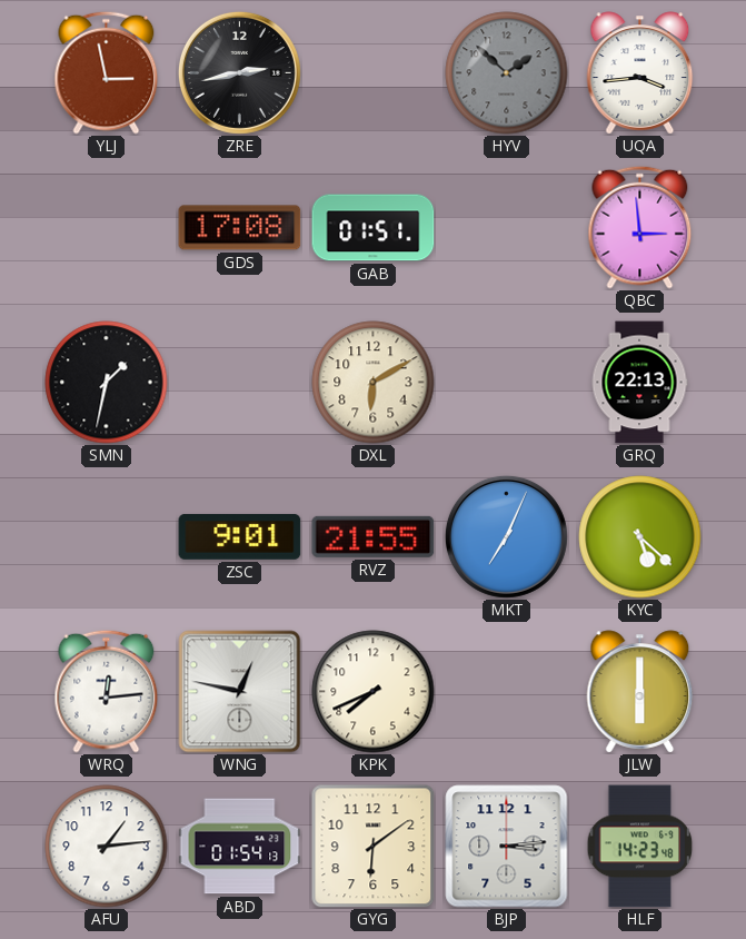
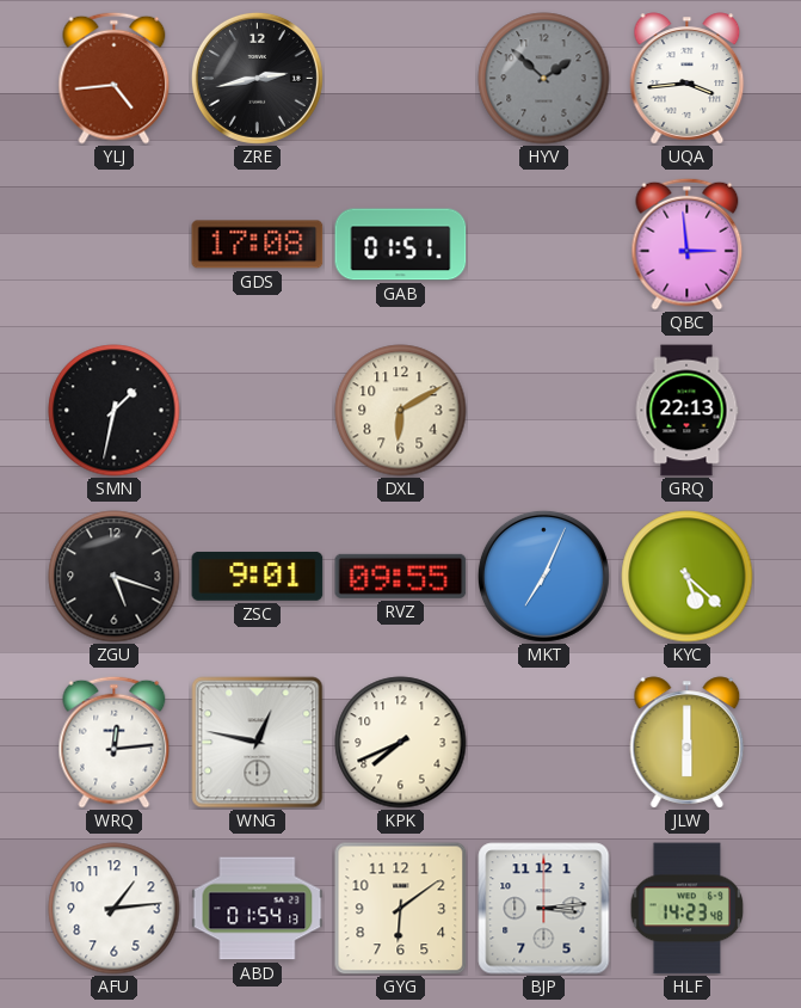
YLJ: 2:58 -> 4:44 (115, 78)
ZGU: none -> 5:18 (115, 577)
RVZ: 21:55 -> 09:55 (401, 576)
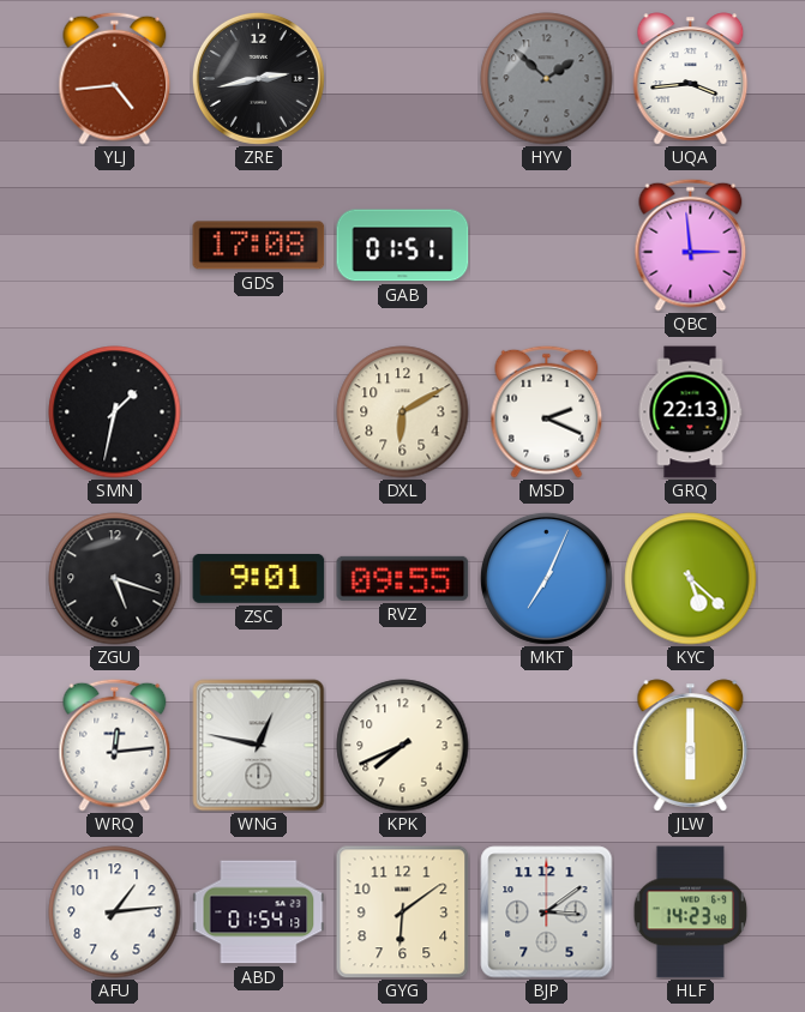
MSD: none -> 2:19 (547, 411)
BJP: 3:14 -> 3:09 (547, 912)
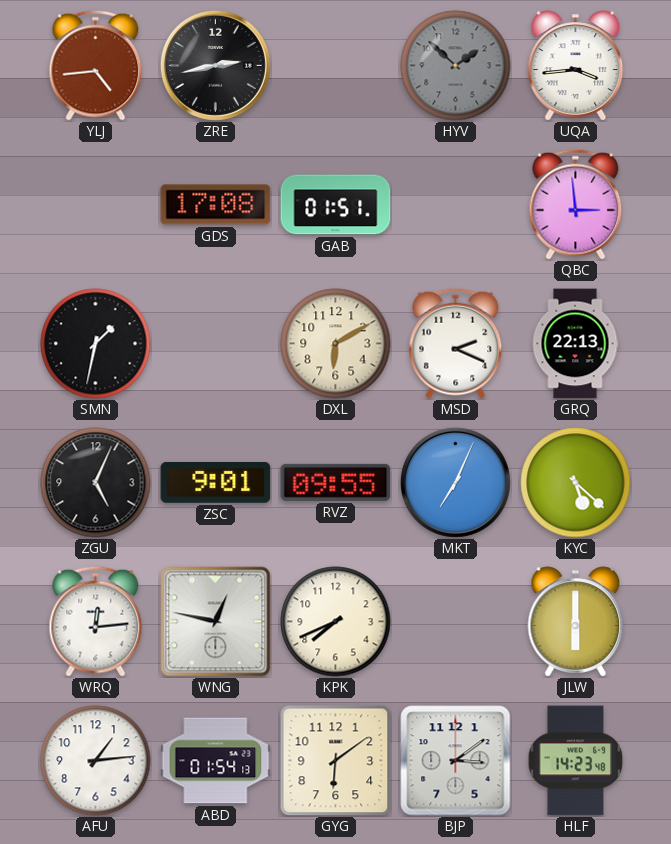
ZGU: 5:18 -> 5:04 (96, 483)
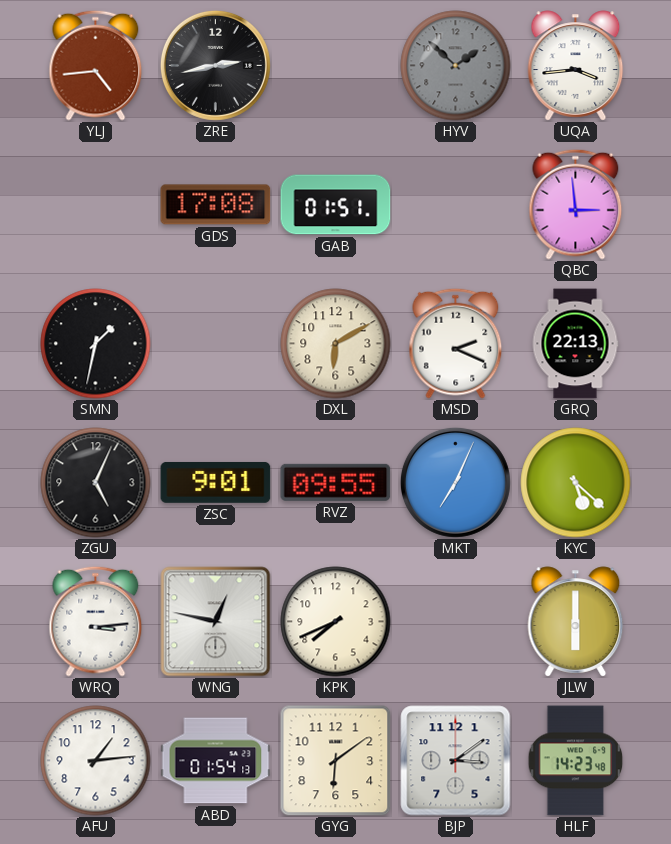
WRQ: 12:14 -> 3:14 (96, 621)
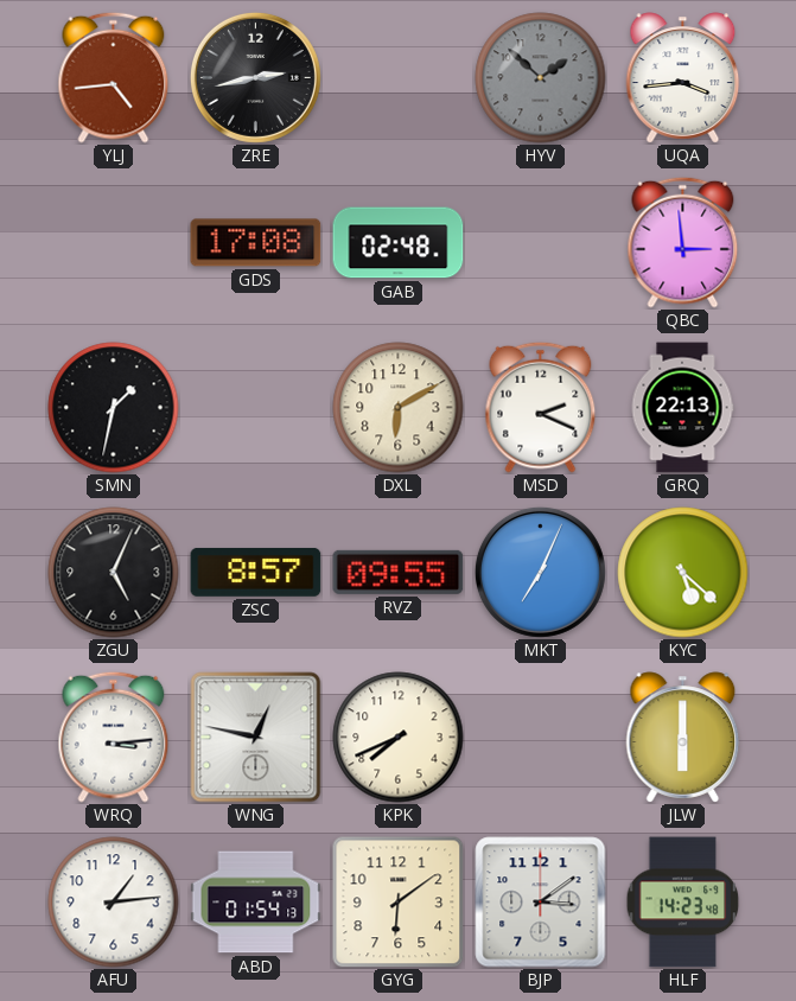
GAB: 01:51 -> 02:48 (399, 243)
ZSC: 9:01 -> 8:57 (256, 573)
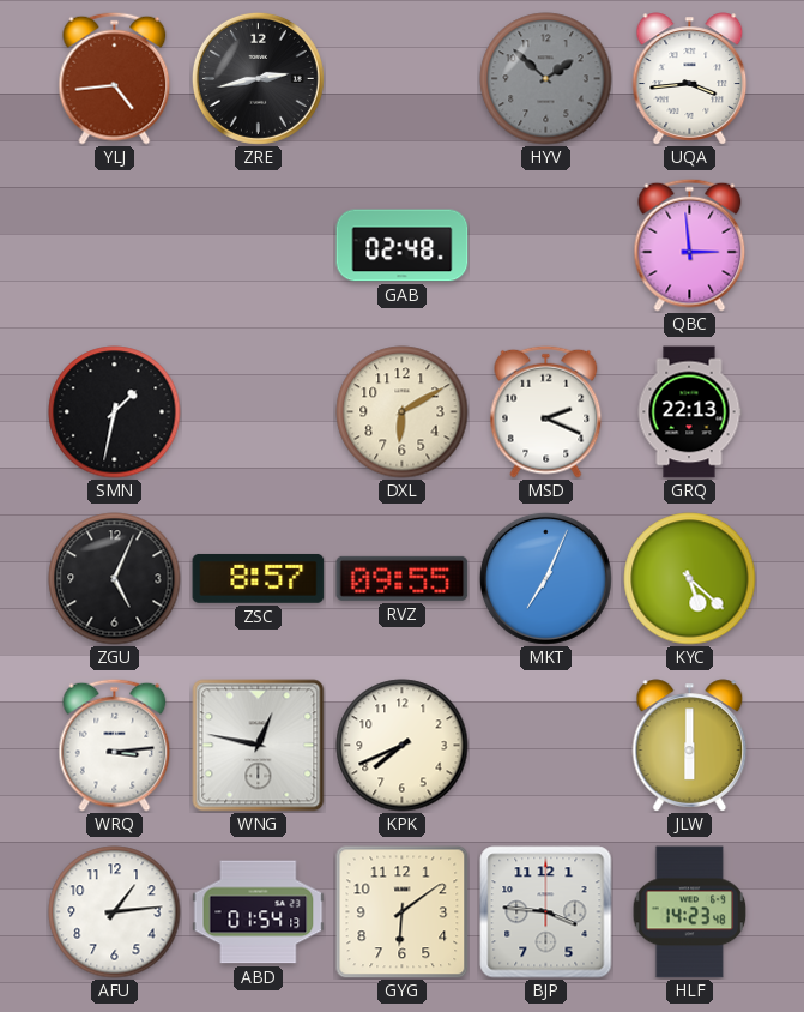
GDS: 17:08 -> none (256, 243)
BJP: 3:09 -> 3:46 (546, 912)
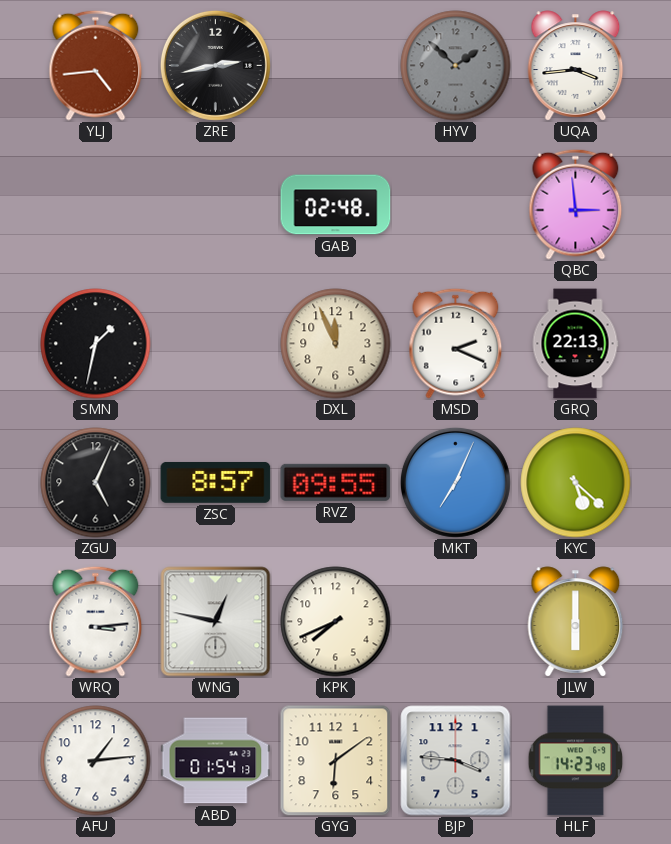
DXL: 6:10 -> 11:56 (336, 344)
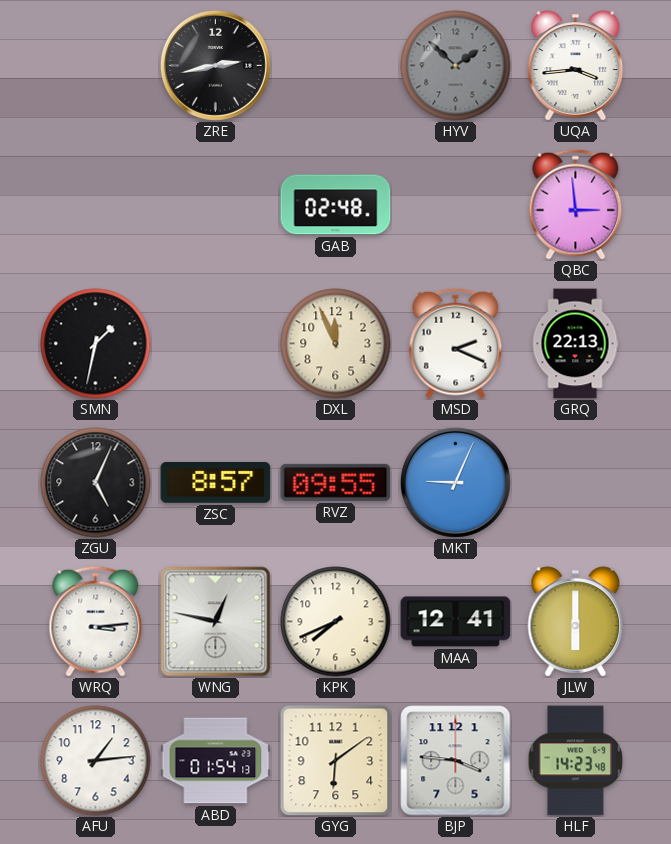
YLJ: 4:44 -> none (96, 65)
MKT: 7:04 -> 9:04 (455, 482)
KYC: 5:22 -> none (576, 483)
MAA: none -> 12:41 (456, 622)
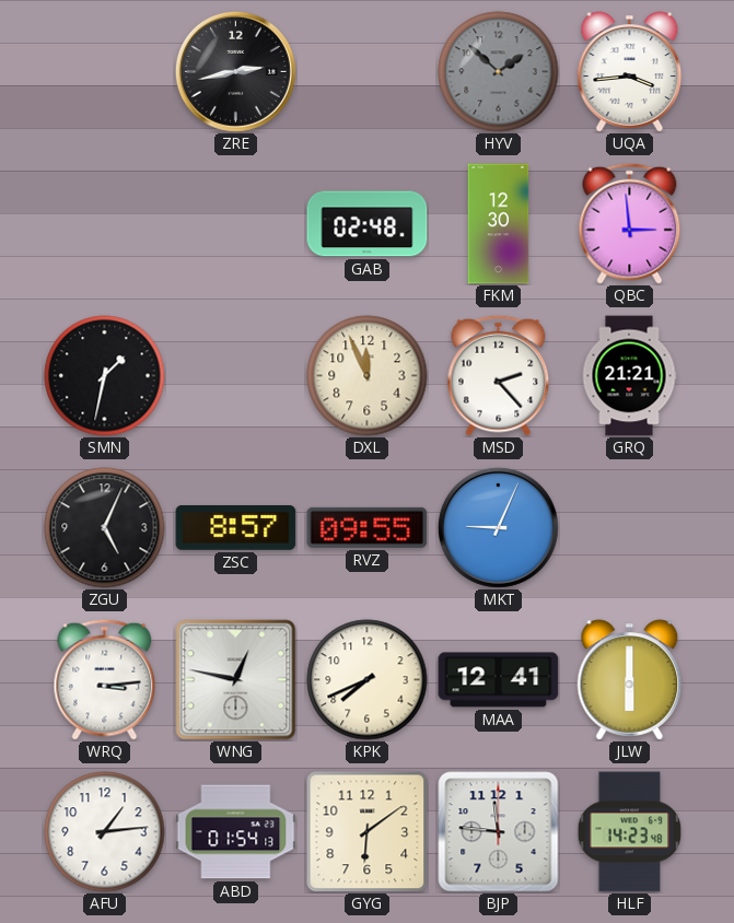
FKM: none -> 12:30 (499, 224)
MSD: 2:19 -> 2:23 (499, 375)
GRQ: 22:13 -> 21:21 (629, 376)
BJP: 3:46 -> 11:46 (499, 832)
